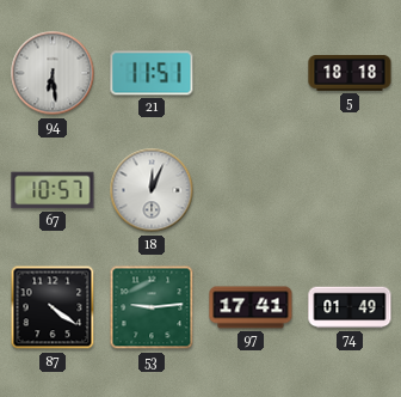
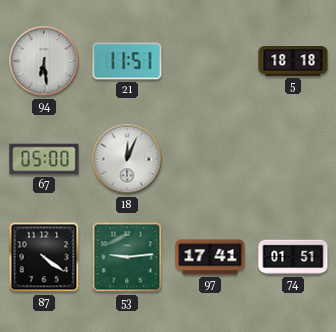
67: 10:57 -> 05:00 (44, 159)
74: 01:49 -> 01:51 (293, 257)
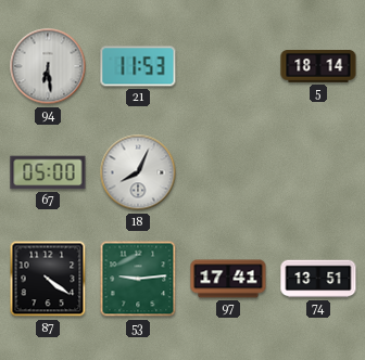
21: 11:51 -> 11:53 (138, 66)
5: 18:18 -> 18:14 (318, 67)
18: 12:04 -> 8:04 (138, 172)
74: 01:51 -> 13:51 (318, 279)
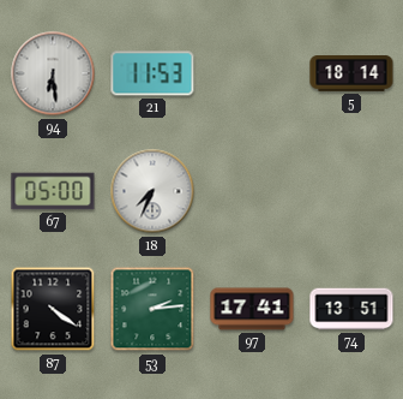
18: 8:04 -> 7:34 (152, 191)
53: 9:14 -> 2:14 (152, 309)
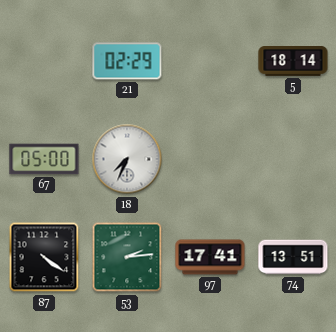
94: 6:29 -> none (53, 73)
21: 11:53 -> 02:29 (127, 61)
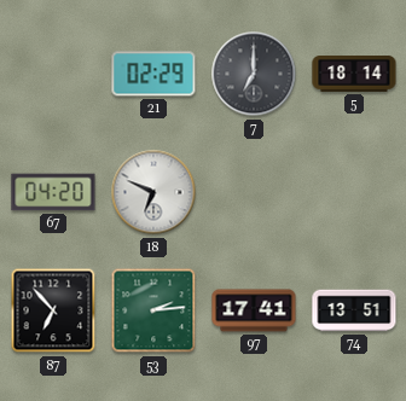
7: none -> 7:00 (254, 74)
67: 05:00 -> 04:20 (53, 192)
18: 7:34 -> 6:49 (153, 192)
87: 4:21 -> 6:53 (53, 310)
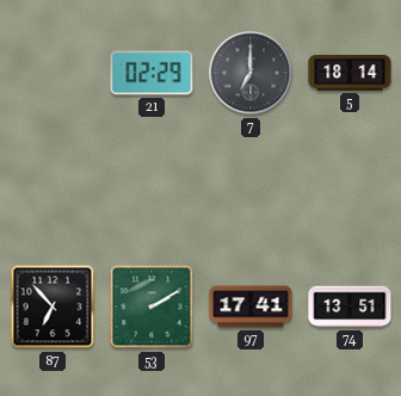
67: 04:20 -> none (53, 192)
18: 6:49 -> none (153, 192)
53: 2:14 -> 2:10 (152, 307)
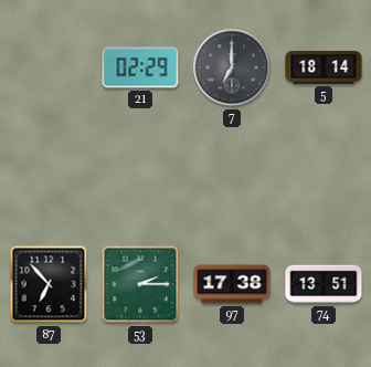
53: 2:10 -> 2:15 (140, 284)
97: 17:41 -> 17:38 (232, 284)
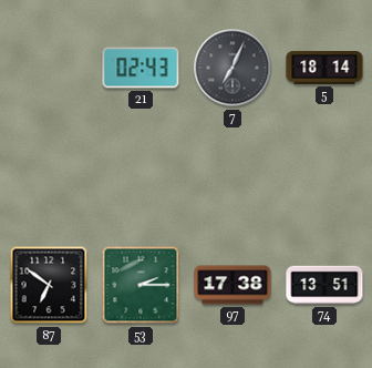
21: 02:29 -> 02:43 (141, 68)
7: 7:00 -> 7:04 (232, 68)
87: 6:53 -> 6:51 (49, 285)
